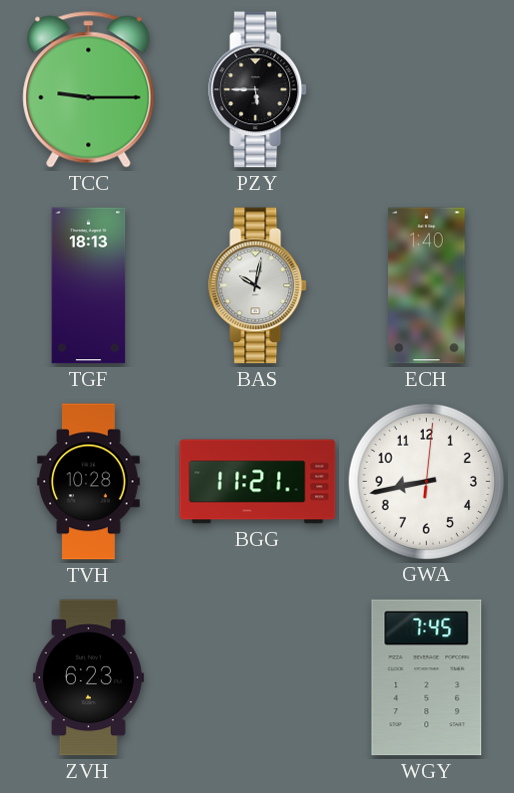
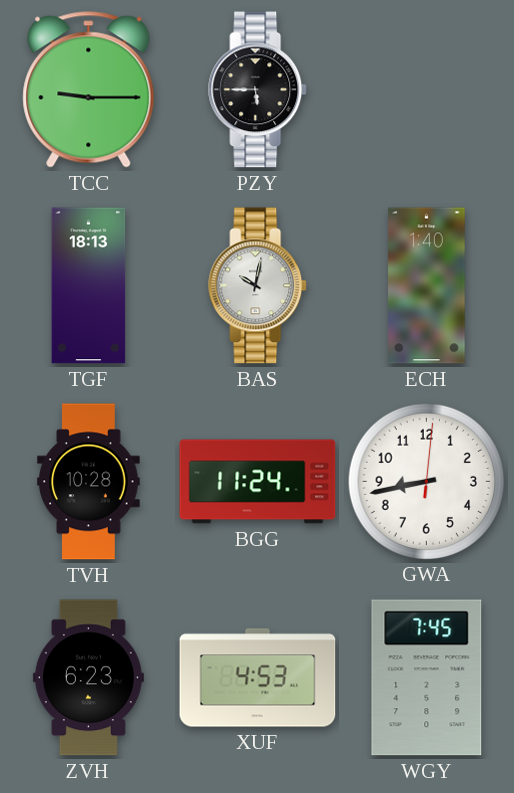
BGG: 11:21 -> 11:24 (258, 482)
XUF: none -> 4:53 (258, 678)
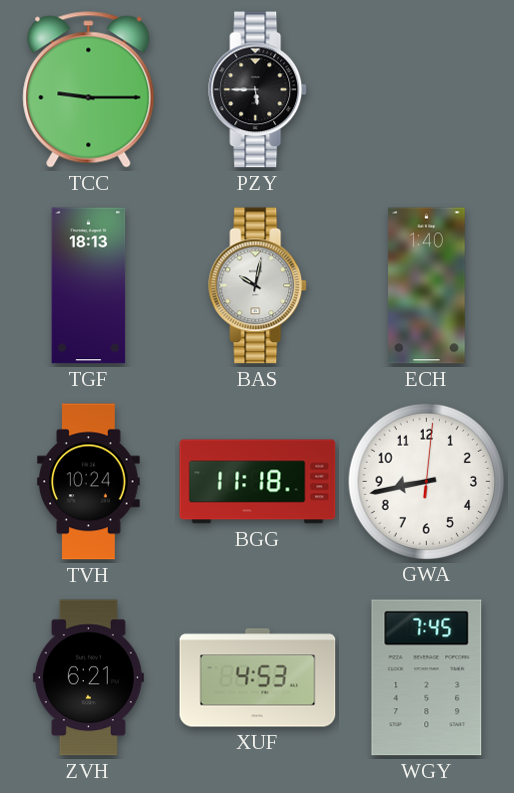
TVH: 10:28 -> 10:24 (89, 482)
BGG: 11:24 -> 11:18 (258, 482)
ZVH: 6:23 -> 6:21 (88, 678)
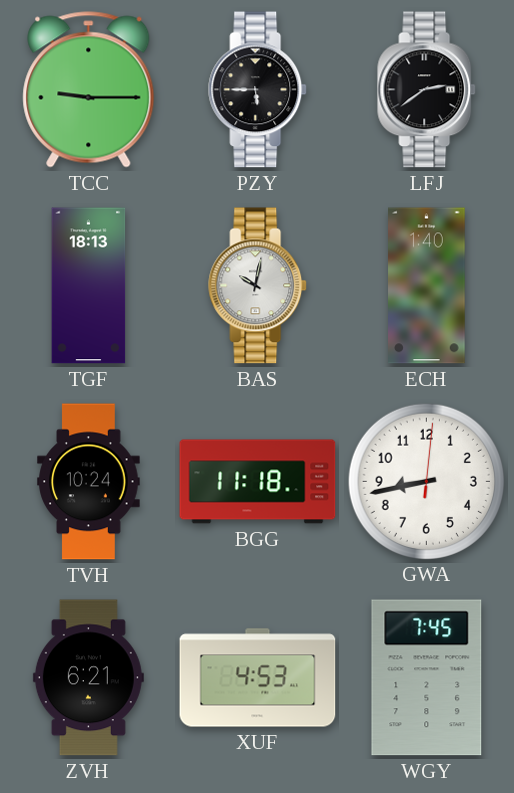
LFJ: none -> 2:39 (427, 90)
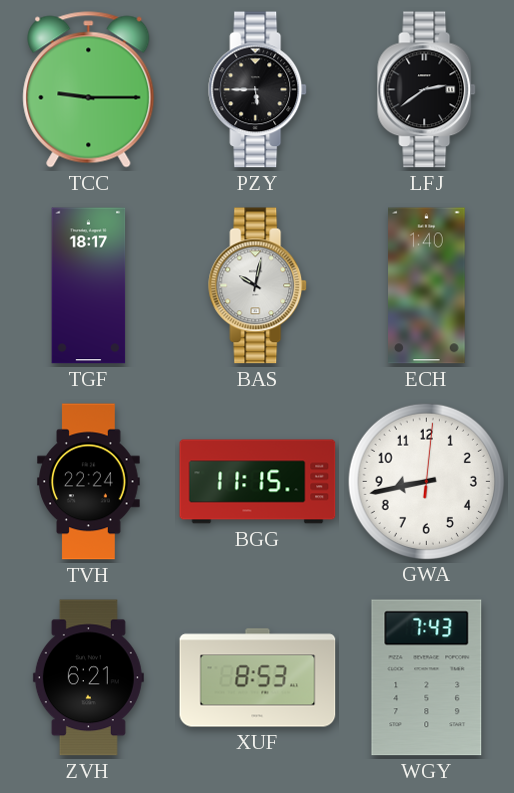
TGF: 18:13 -> 18:17 (89, 286)
TVH: 10:24 -> 22:24 (89, 482)
BGG: 11:18 -> 11:15 (258, 482)
XUF: 4:53 -> 8:53 (258, 678)
WGY: 7:45 -> 7:43 (427, 678)
